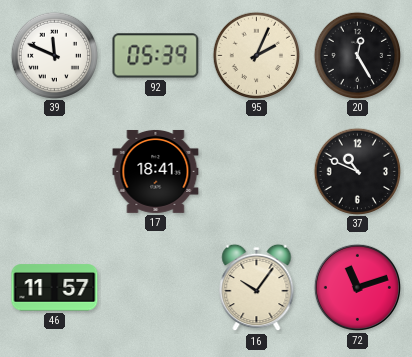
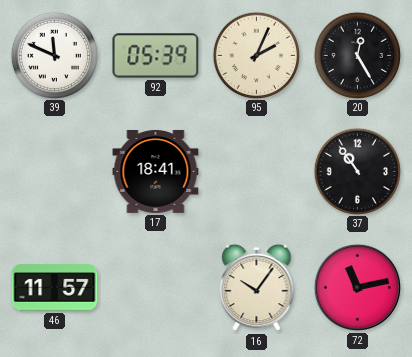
37: 10:49 -> 10:54 (357, 171)
72: 11:12 -> 11:13 (357, 287)
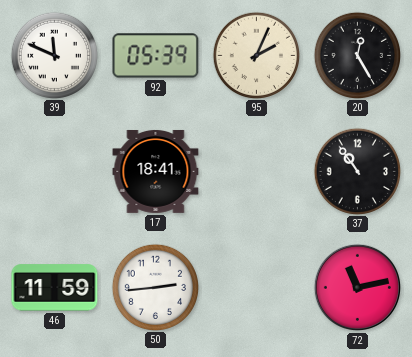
46: 11:57 -> 11:59 (55, 288)
50: none -> 2:44 (155, 287)
16: 10:06 -> none (257, 288)
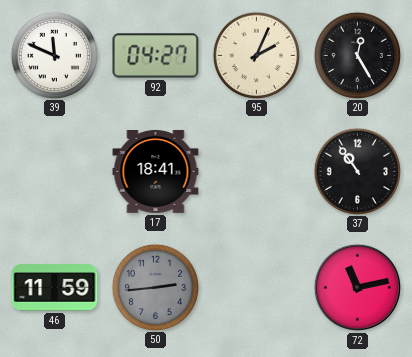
92: 05:39 -> 04:27 (156, 56)
50 dial: white -> grey (155, 287)
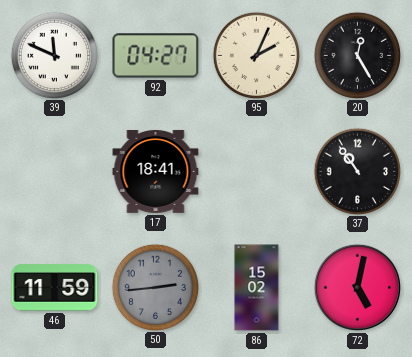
86: none -> 15:02 (257, 288)
72: 11:13 -> 5:02 (357, 287)
